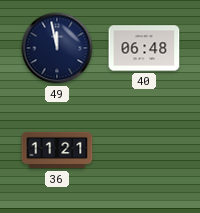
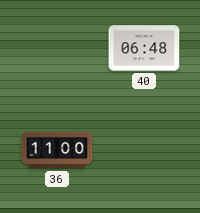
49: 11:58 -> none (57, 48)
36: 11:21 -> 11:00 (57, 150)
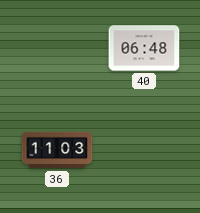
36: 11:00 -> 11:03 (57, 150)
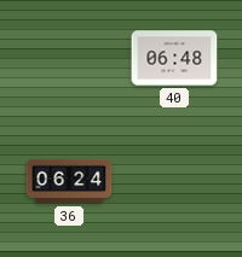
36: 11:03 -> 06:24 (69, 181)
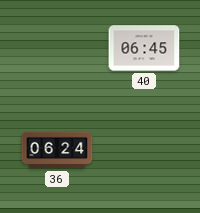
40: 06:48 -> 06:45 (144, 48)
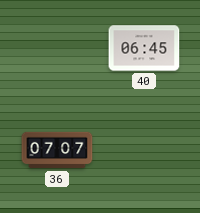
36: 06:24 -> 07:07 (57, 150)
